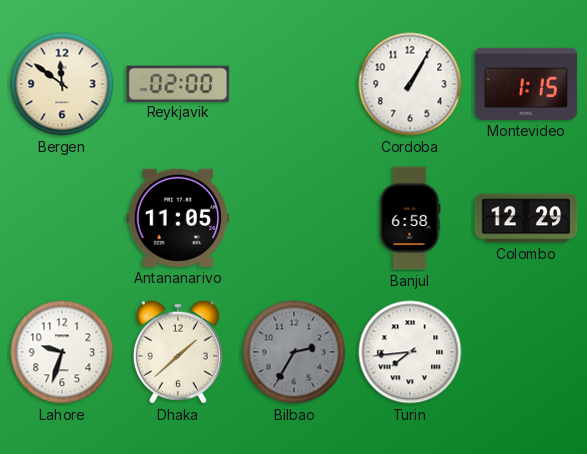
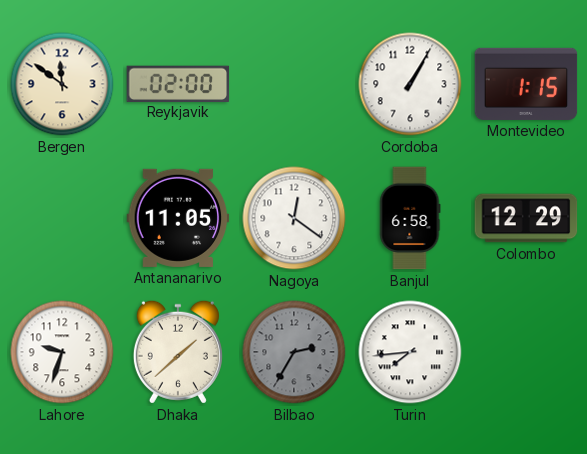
Nagoya: none -> 12:21 (294, 218)
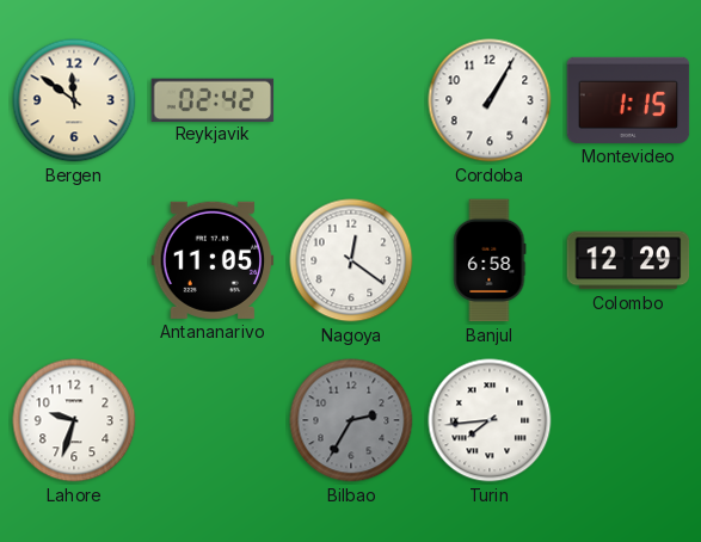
Reykjavik: 02:00 -> 02:42 (213, 99)
Dhaka: 1:38 -> none (178, 352)
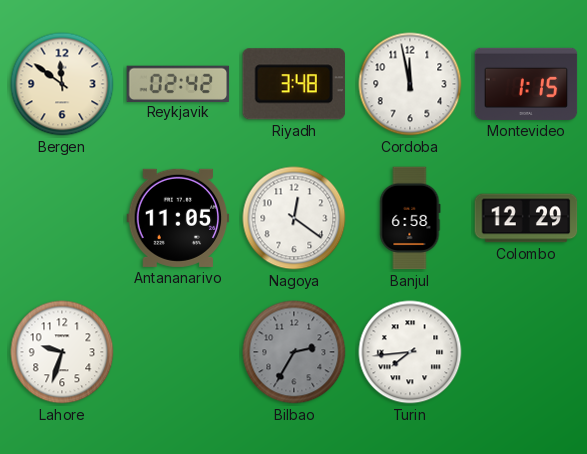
Riyadh: none -> 3:48 (294, 84)
Cordoba: 1:05 -> 11:58 (410, 84)
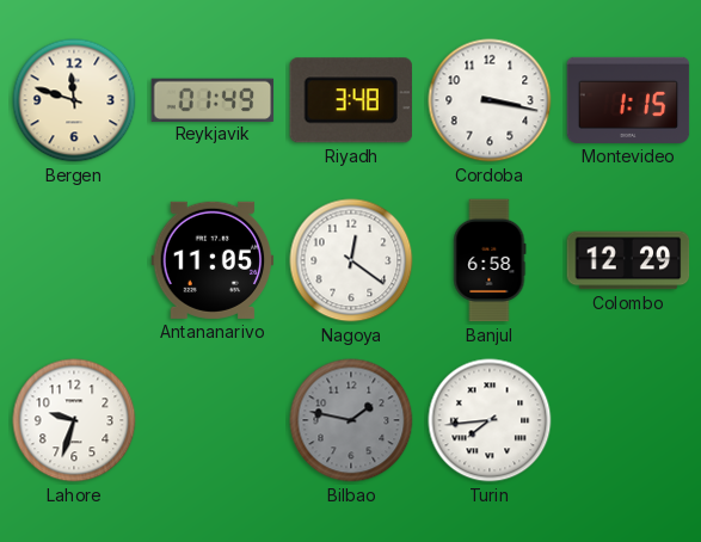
Bergen: 11:51 -> 11:48 (74, 100)
Reykjavik: 02:42 -> 01:49 (213, 99)
Cordoba: 11:58 -> 3:17 (490, 100)
Bilbao: 2:35 -> 1:47 (351, 420)
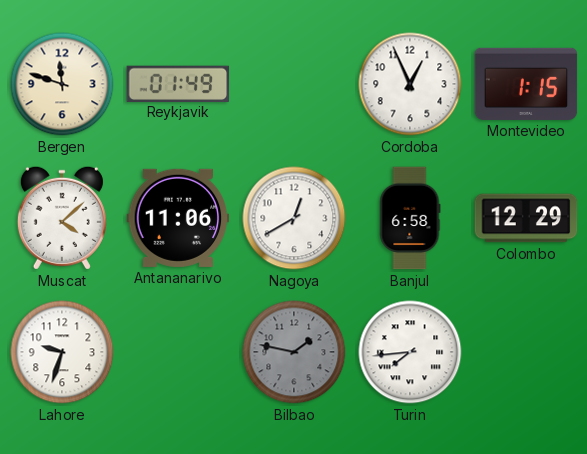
Riyadh: 3:48 -> none (351, 100)
Cordoba: 3:17 -> 12:56 (410, 84)
Muscat: none -> 4:08 (62, 218)
Antananarivo: 11:05 -> 11:06 (178, 218)
Nagoya: 12:21 -> 12:40 (294, 218)
